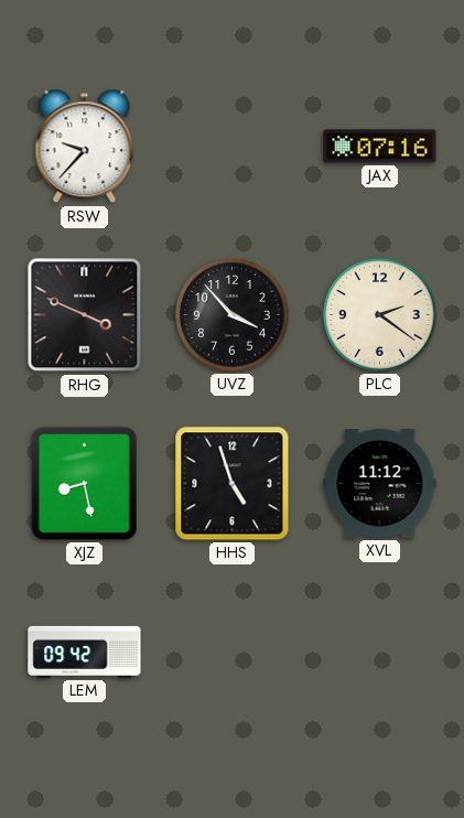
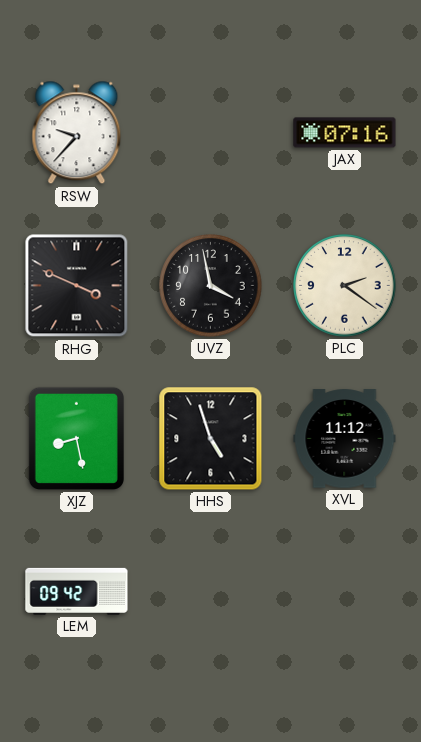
UVZ: 3:53 -> 3:58 (211, 286)
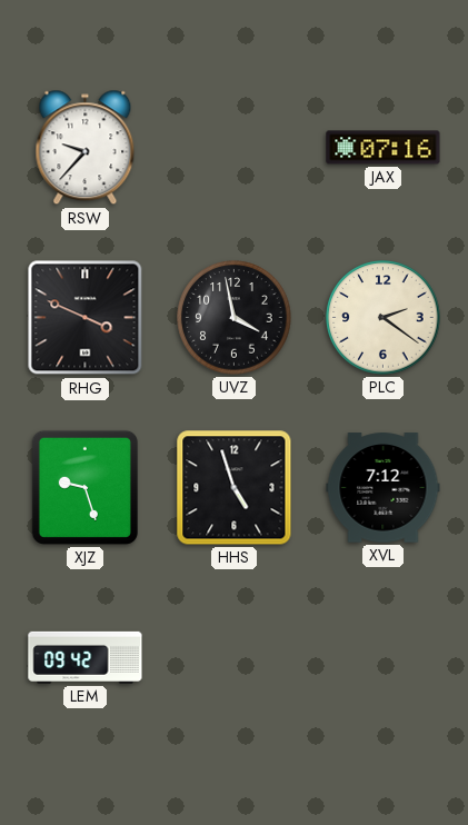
XJZ: 8:28 -> 9:27 (84, 487)
XVL: 11:12 -> 7:12 (384, 488)
